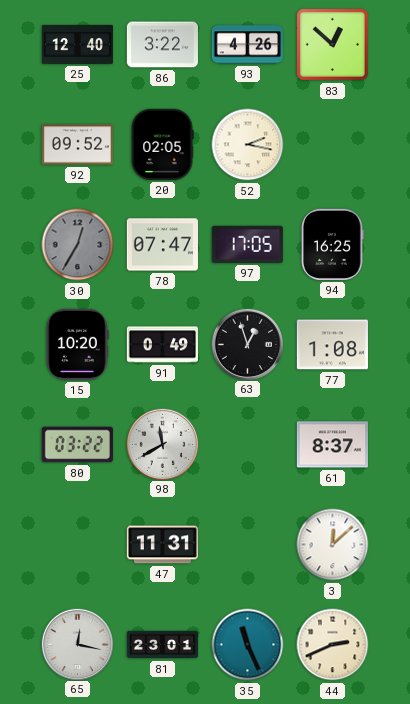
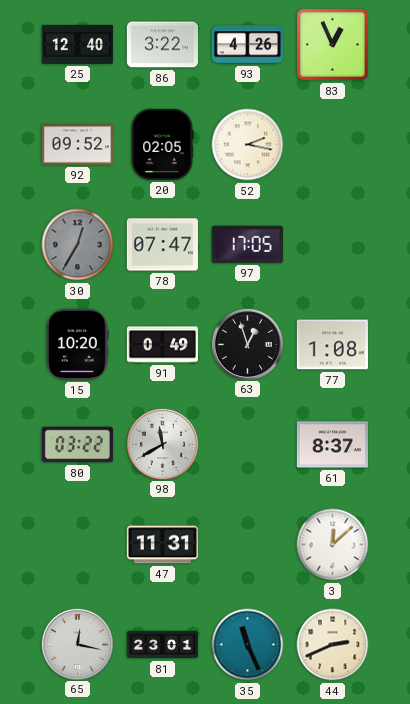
83: 12:52 -> 12:56 (332, 44)
94: 16:25 -> none (333, 244)
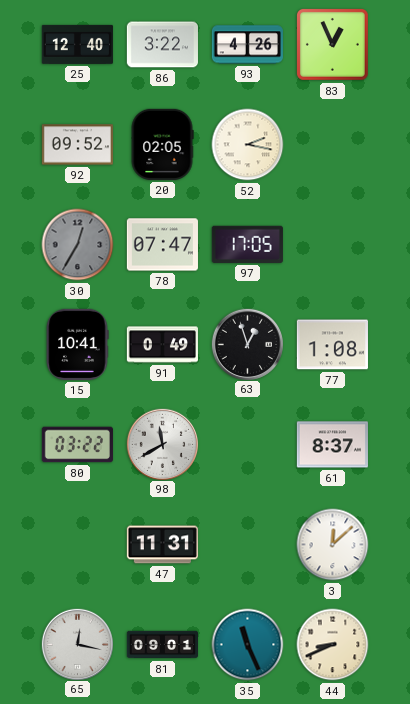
15: 10:20 -> 10:41 (77, 344)
81: 23:01 -> 09:01 (162, 645)
44: 2:41 -> 8:41 (333, 645)
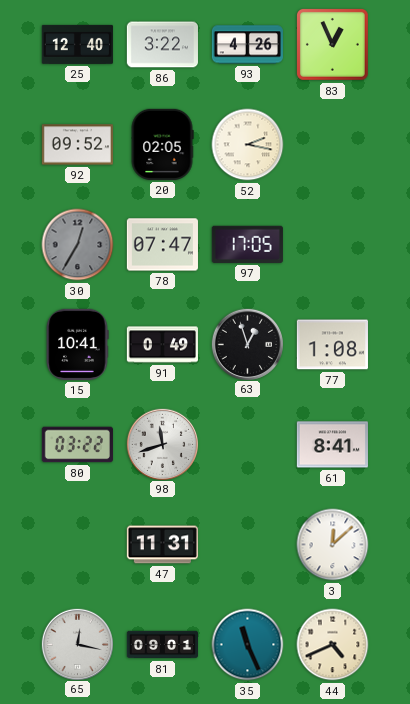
98: 11:40 -> 11:42 (162, 444)
61: 8:37 -> 8:41 (332, 445)
44: 8:41 -> 4:41 (333, 645)
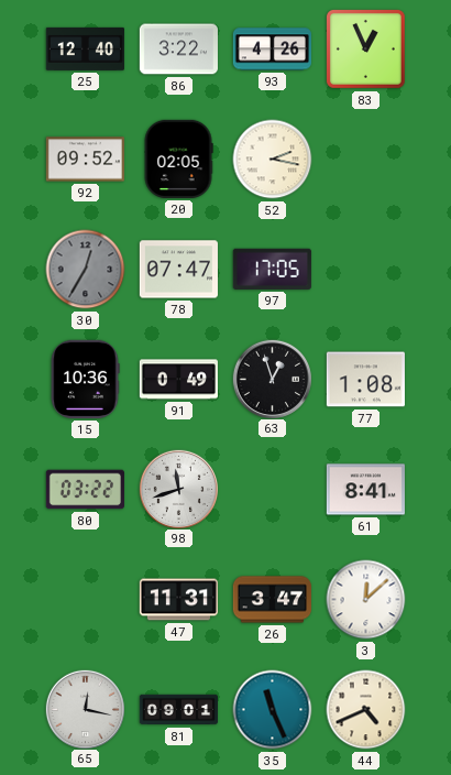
15: 10:41 -> 10:36 (85, 379)
26: none -> 3:47 (272, 600)
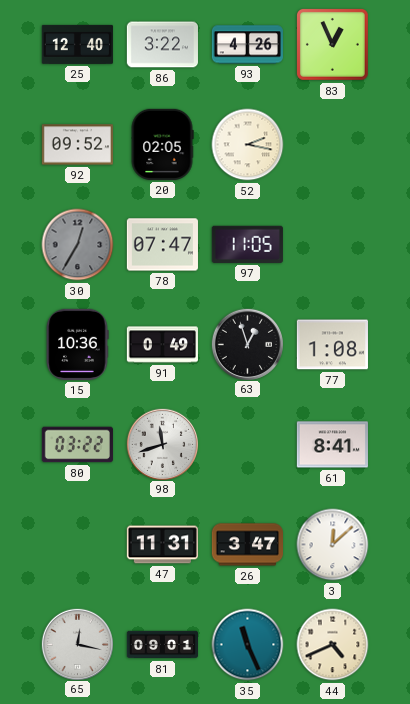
97: 17:05 -> 11:05 (247, 244)
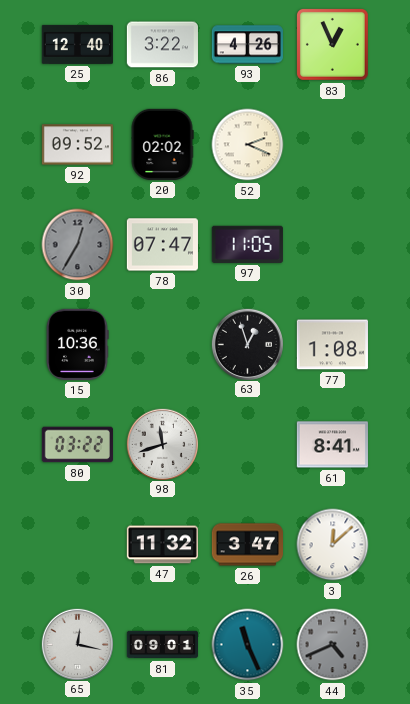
20: 02:05 -> 02:02 (162, 144)
52: 2:17 -> 2:19 (248, 145)
91: 0:49 -> none (162, 345)
47: 11:31 -> 11:32 (162, 545)
44 dial: cream -> grey (333, 645)
